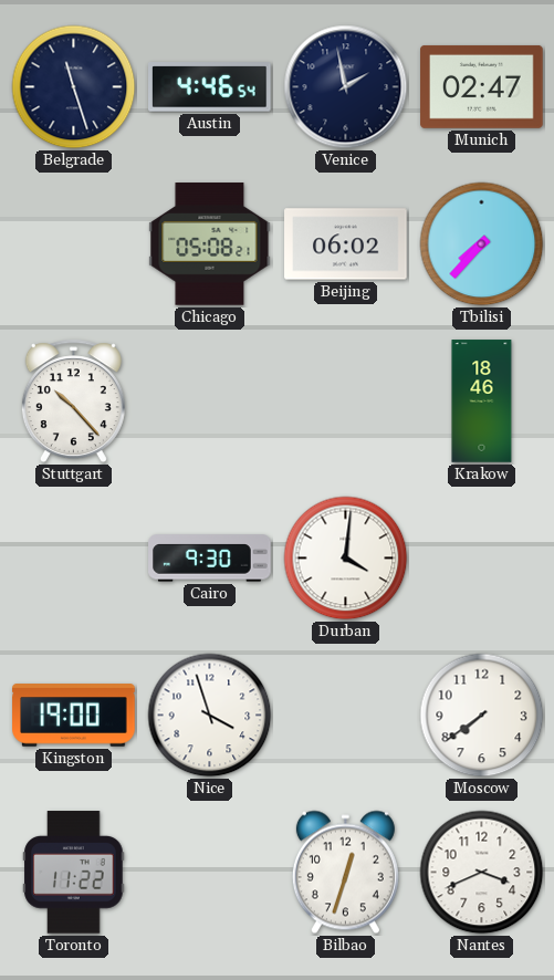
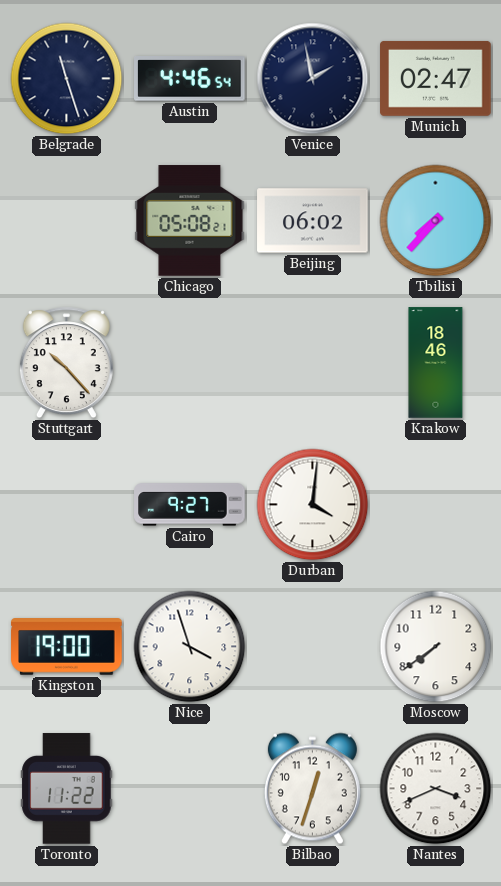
Cairo: 9:30 -> 9:27 (190, 505)
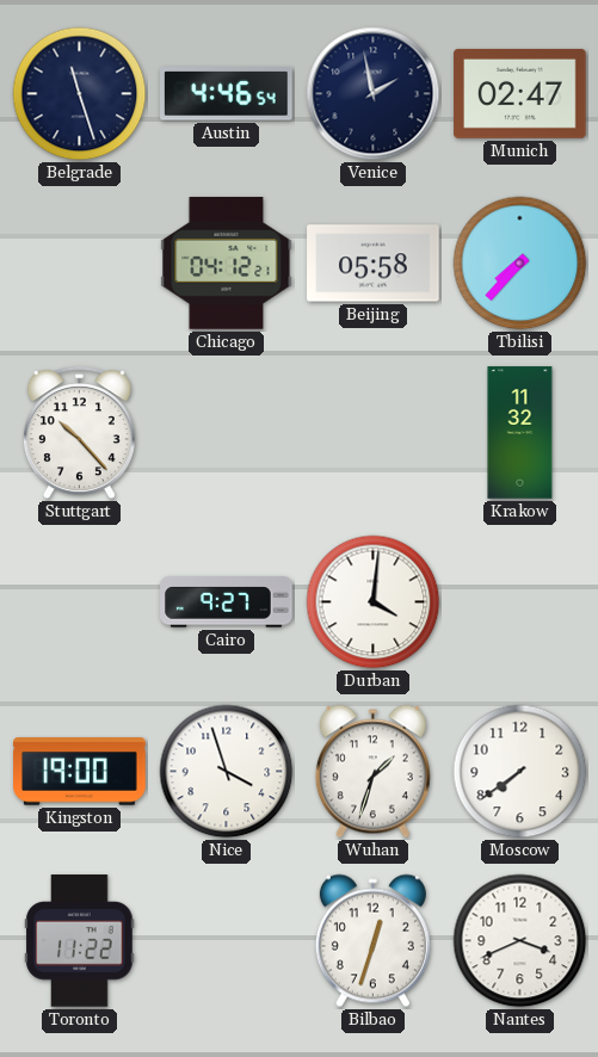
Chicago: 05:08 -> 04:12 (227, 264)
Beijing: 06:02 -> 05:58 (374, 264)
Krakow: 18:46 -> 11:32 (520, 433)
Wuhan: none -> 1:33 (372, 772)
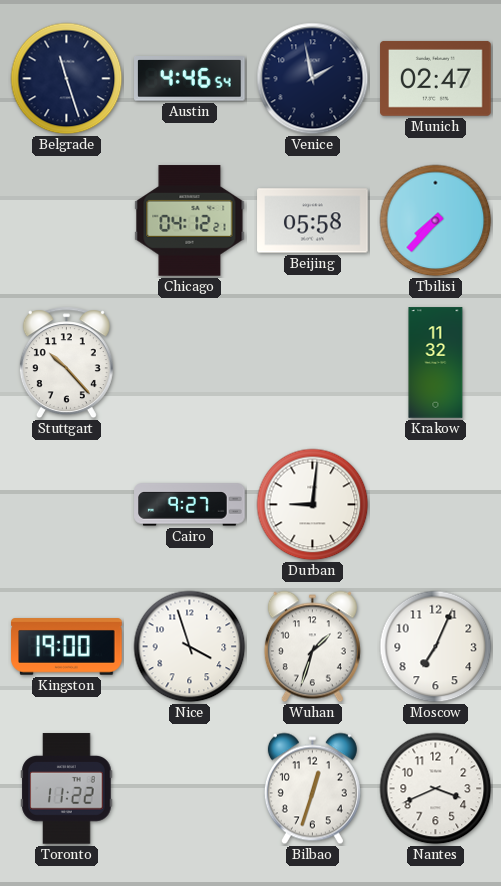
Durban: 4:01 -> 9:01 (313, 505)
Moscow: 7:39 -> 7:04 (436, 647)
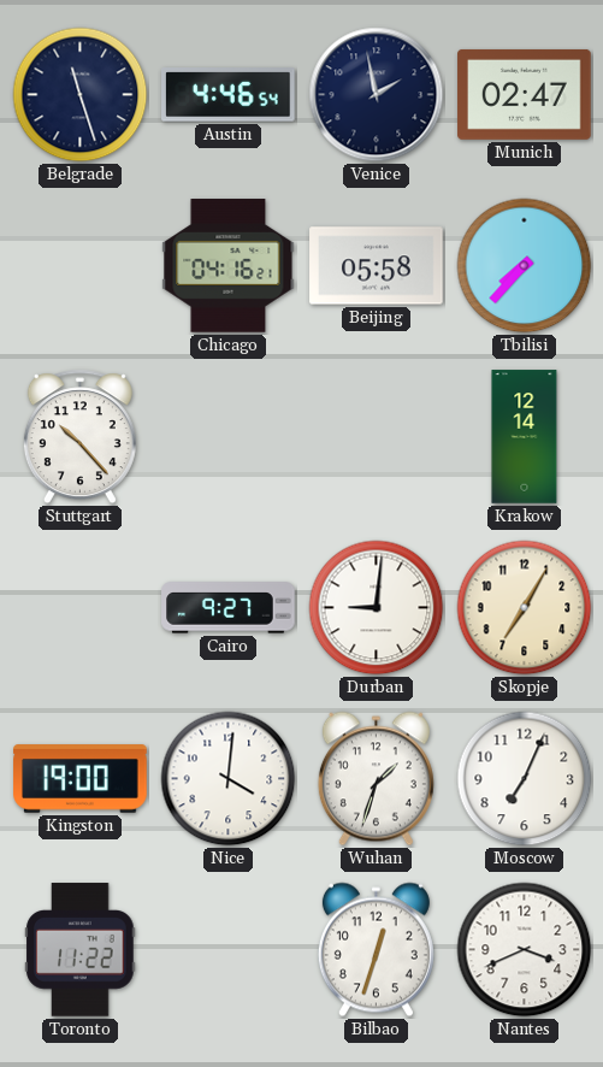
Chicago: 04:12 -> 04:16 (229, 266)
Krakow: 11:32 -> 12:14 (525, 437)
Skopje: none -> 7:05 (525, 608)
Nice: 3:57 -> 4:01 (229, 779)
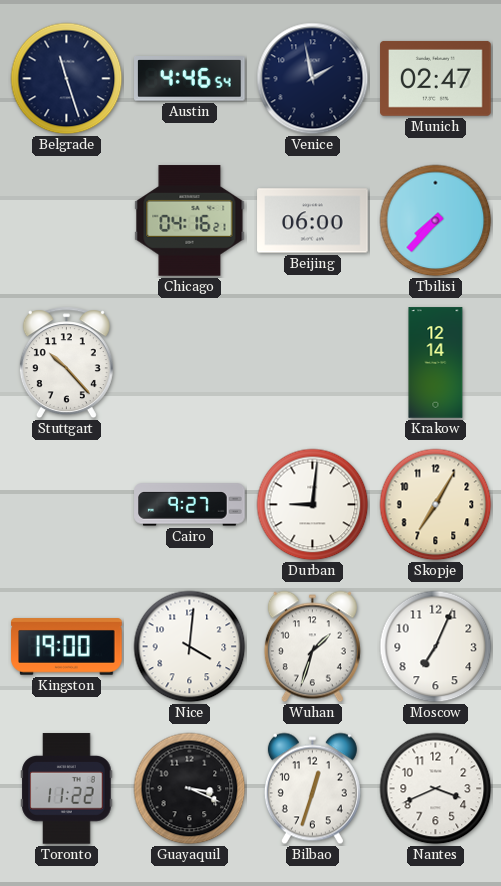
Beijing: 05:58 -> 06:00 (313, 221)
Guayaquil: none -> 3:19 (190, 789)
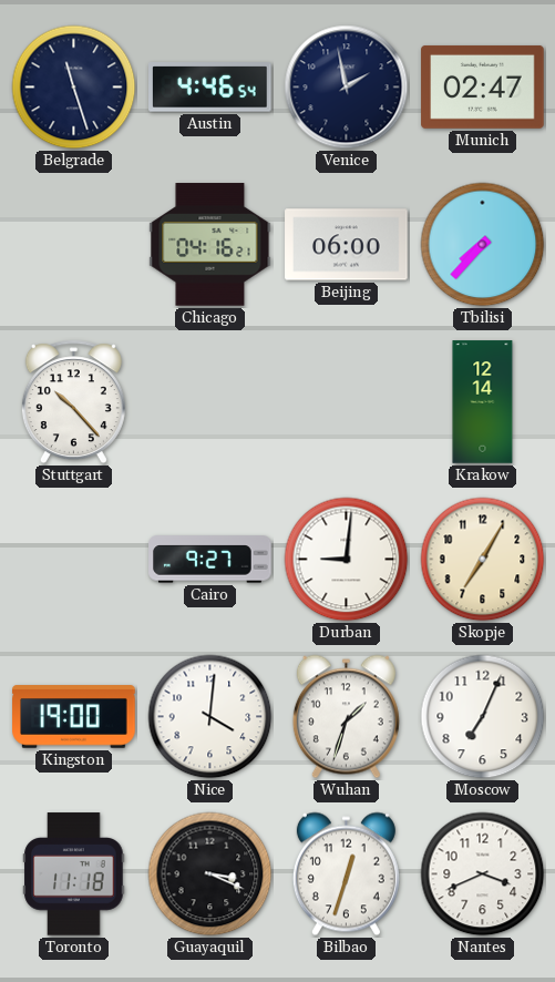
Toronto: 11:22 -> 11:18 (74, 874)
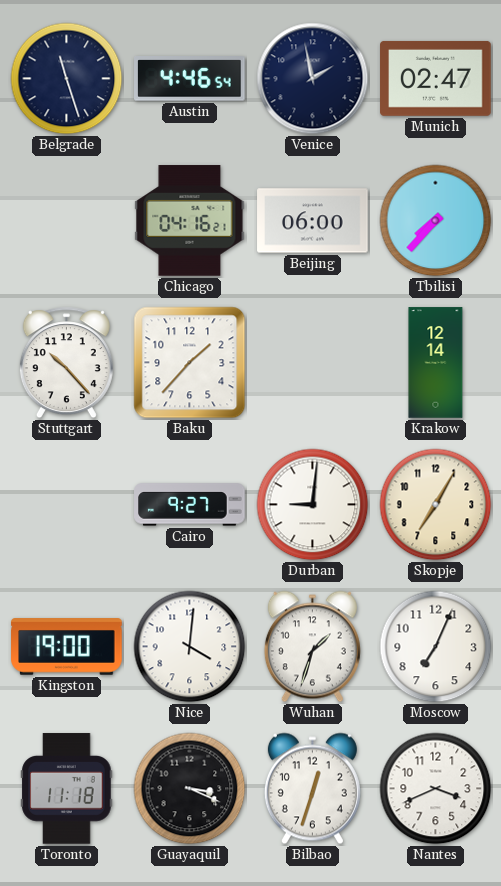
Baku: none -> 1:37 (190, 363)
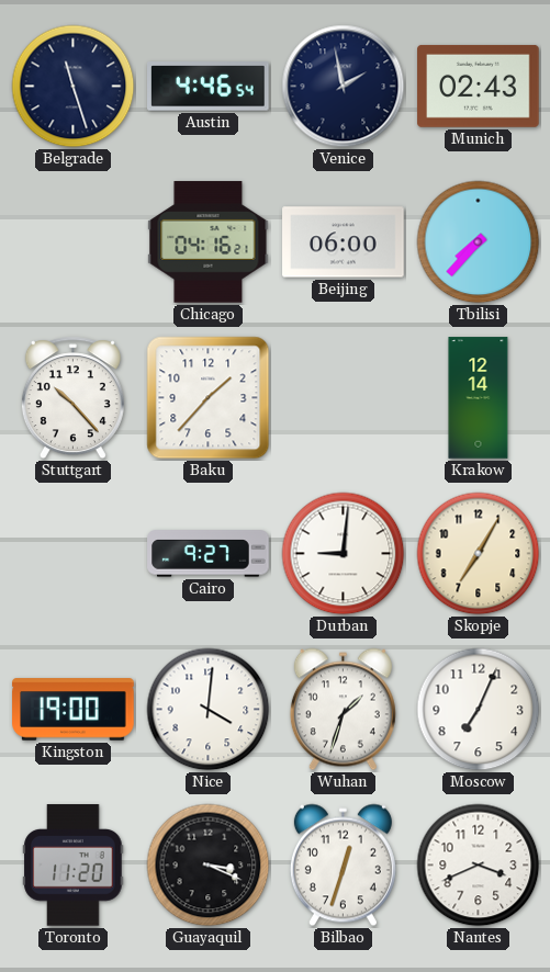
Munich: 02:47 -> 02:43 (479, 86)
Toronto: 11:18 -> 11:20 (74, 866)
